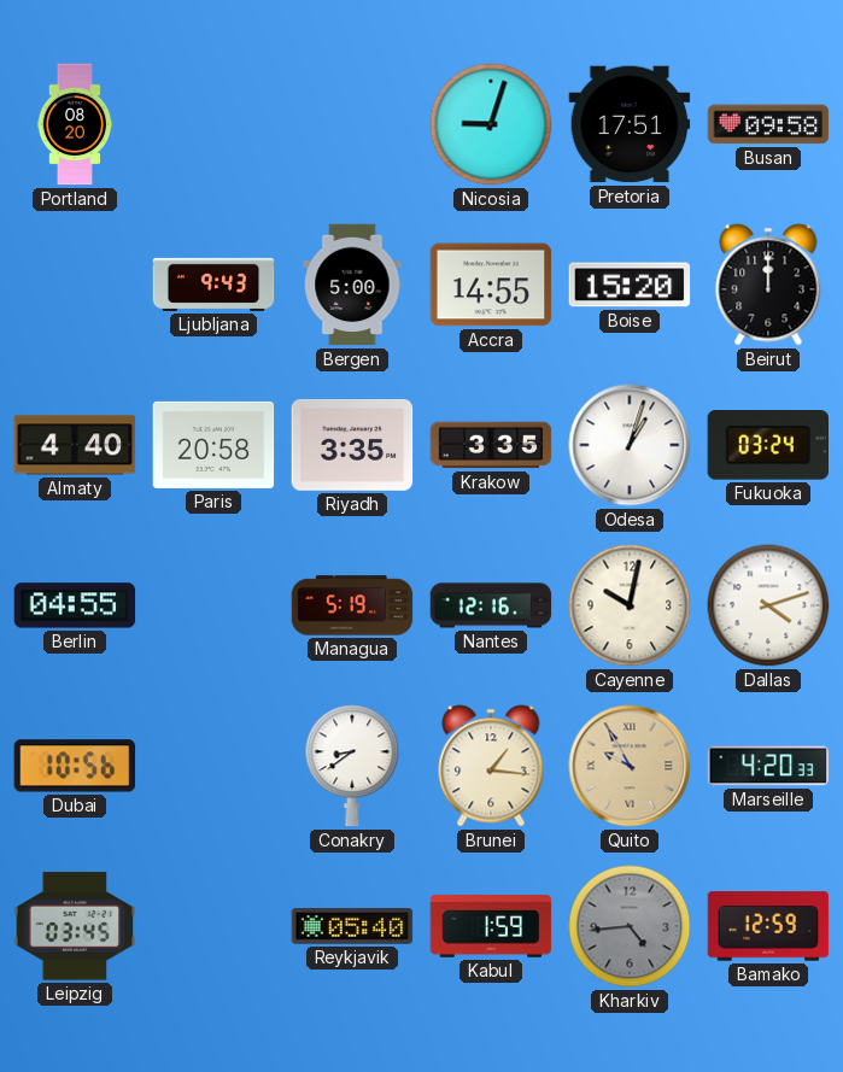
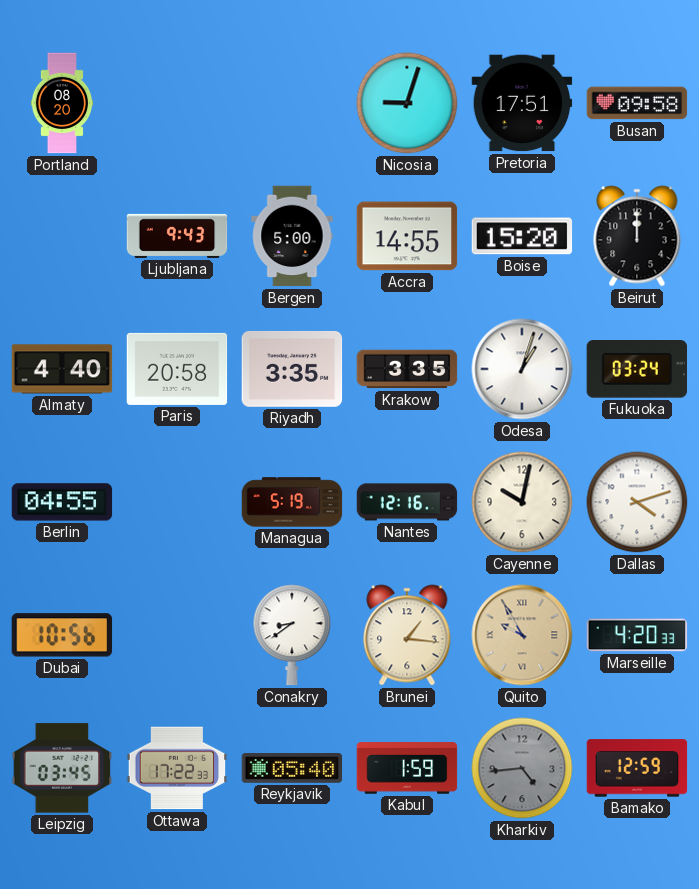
Ottawa: none -> 17:22 (177, 768)
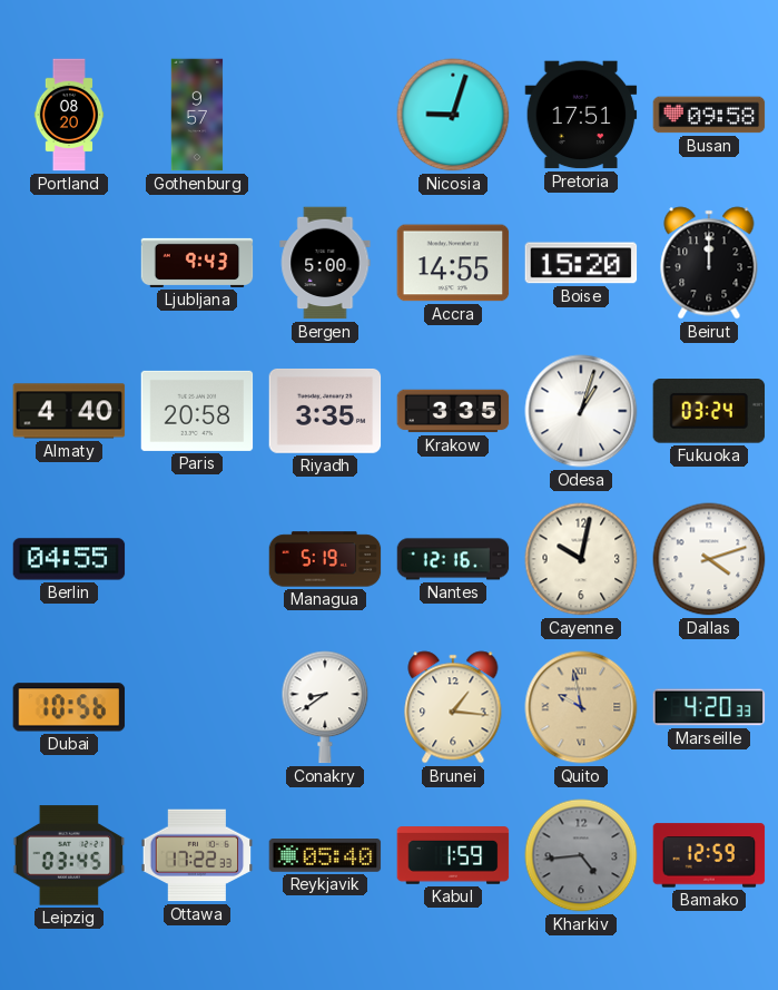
Gothenburg: none -> 9:57 (197, 115)
Quito: 9:55 -> 9:58 (581, 707)
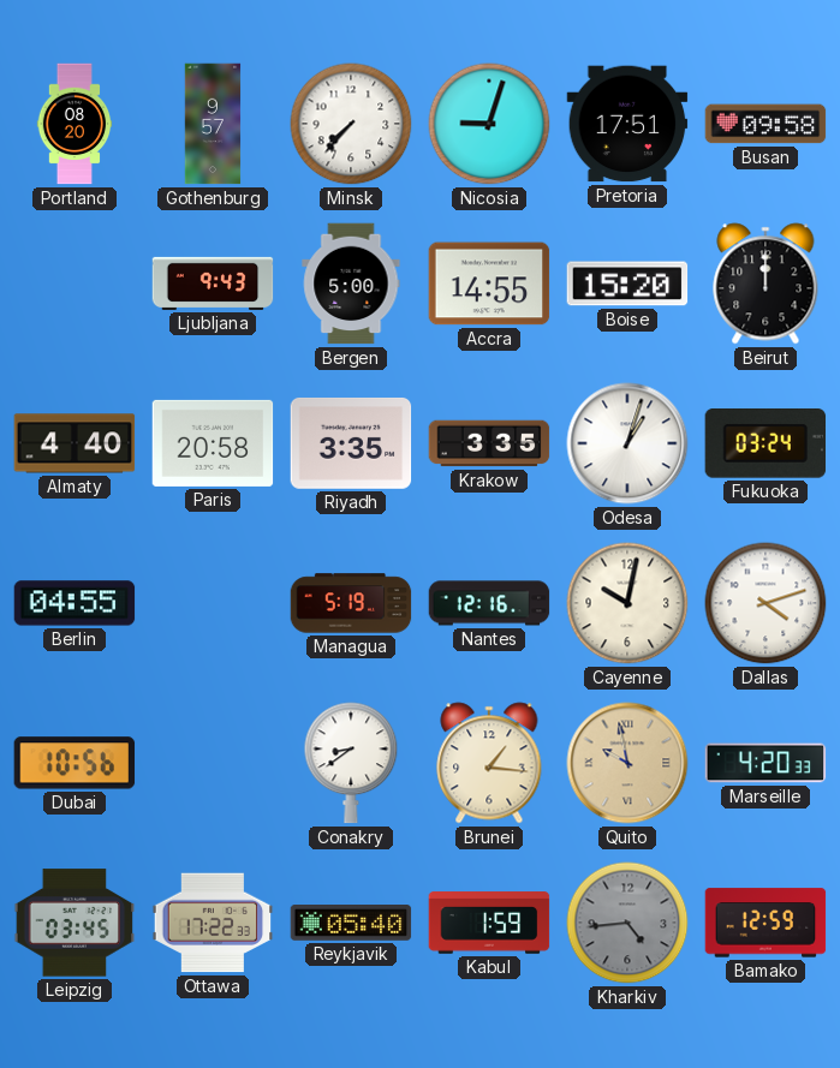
Minsk: none -> 7:37 (351, 124)
